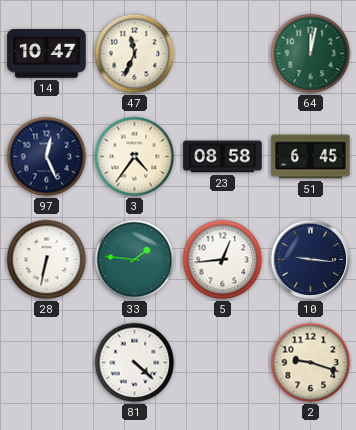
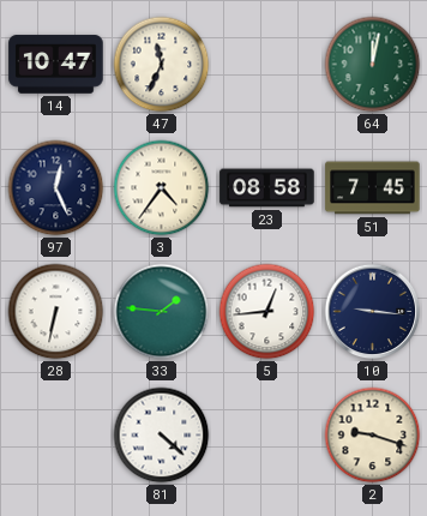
51: 6:45 -> 7:45 (373, 188)
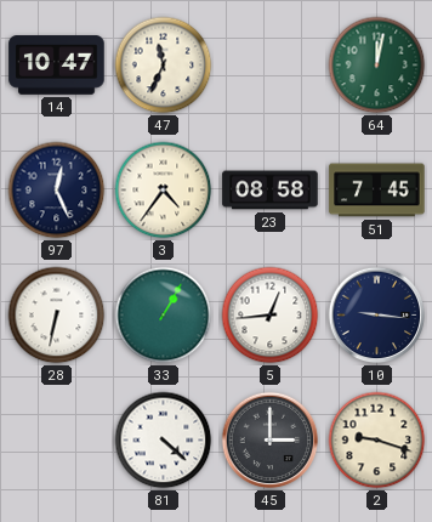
33: 1:46 -> 1:05 (164, 316)
45: none -> 3:00 (271, 441)
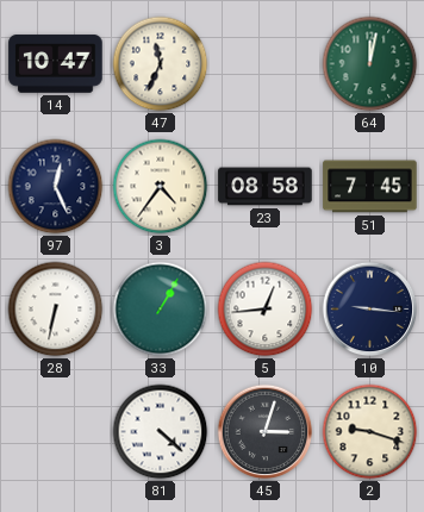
45: 3:00 -> 3:03 (266, 432)
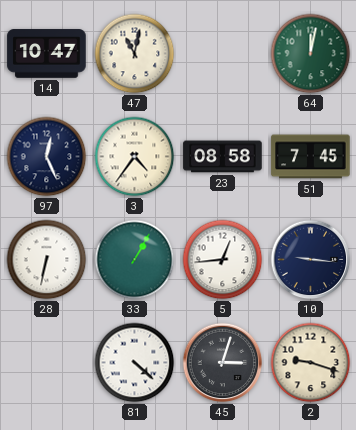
47: 11:34 -> 11:02 (135, 54)
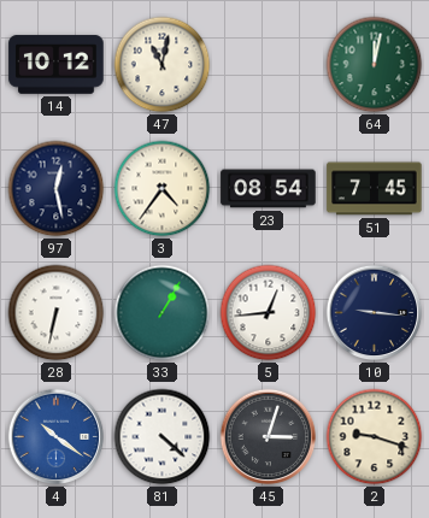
14: 10:47 -> 10:12 (57, 65)
97: 12:26 -> 12:28 (57, 189)
23: 08:58 -> 08:54 (269, 189)
4: none -> 10:21 (57, 437)
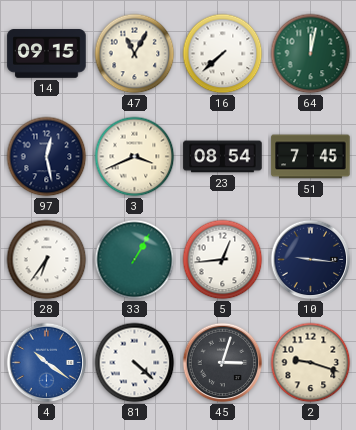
14: 10:12 -> 09:15 (47, 54)
47: 11:02 -> 11:05 (135, 54)
16: none -> 7:38 (223, 54)
3: 4:36 -> 3:41 (135, 157)
28: 6:32 -> 6:36 (47, 260)
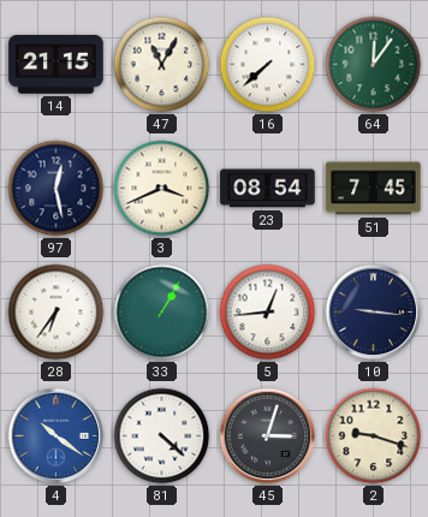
14: 09:15 -> 21:15 (57, 65)
64: 12:02 -> 12:06 (374, 65)
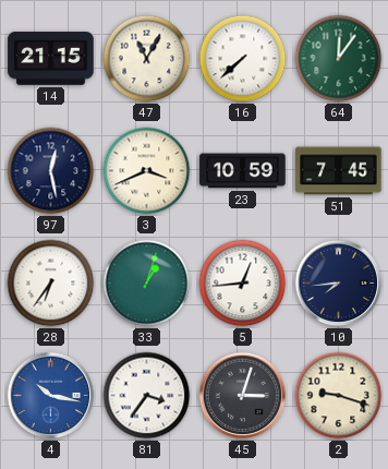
23: 08:54 -> 10:59 (243, 171)
33: 1:05 -> 1:03 (147, 284)
10: 9:16 -> 7:44 (339, 284)
4: 10:21 -> 10:17 (51, 396)
81: 4:22 -> 3:36 (147, 396)
